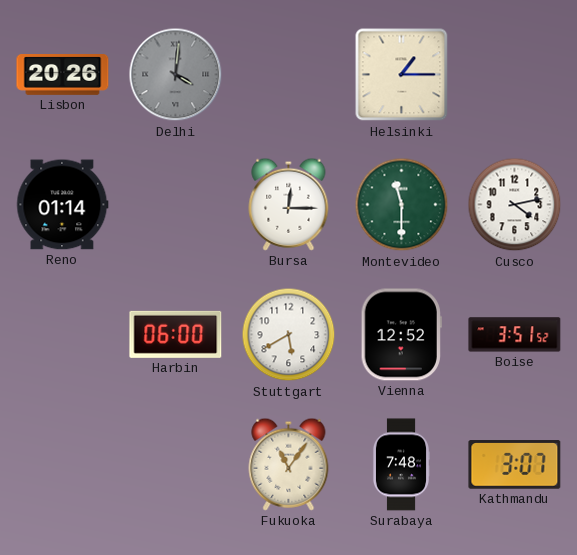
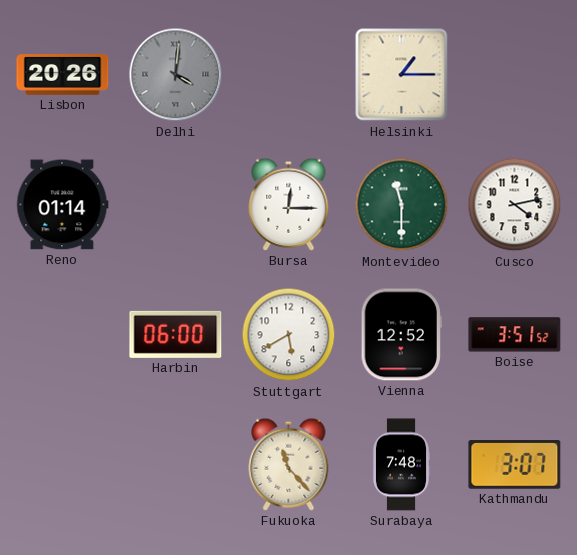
Fukuoka: 11:06 -> 11:23 (289, 464)
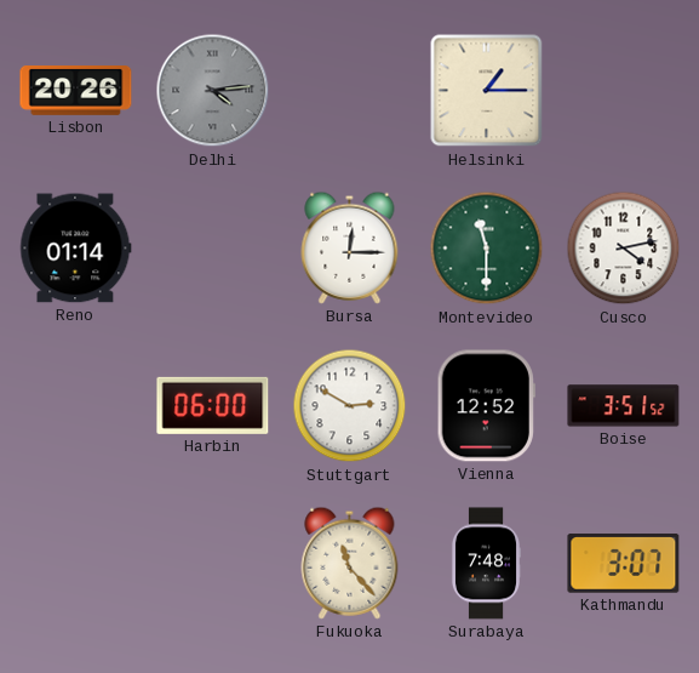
Delhi: 4:01 -> 4:14 (213, 91)
Stuttgart: 5:40 -> 2:50 (350, 406)
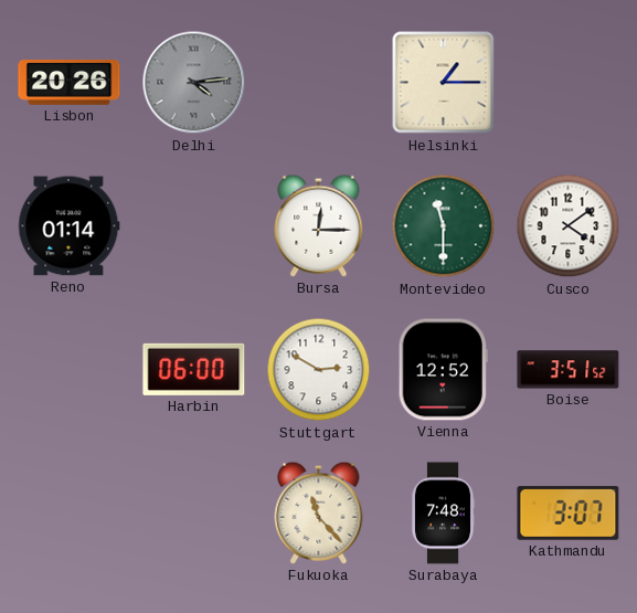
Cusco: 4:13 -> 4:09 (569, 226)
